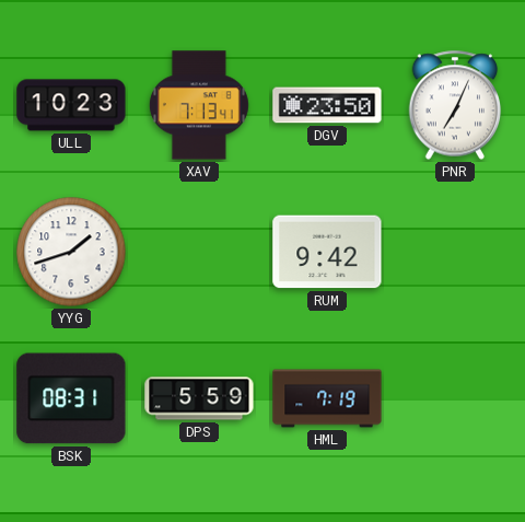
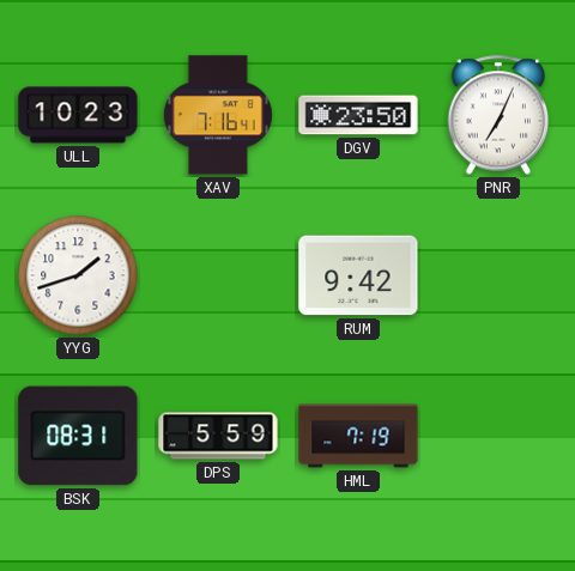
XAV: 7:13 -> 7:16 (218, 115)
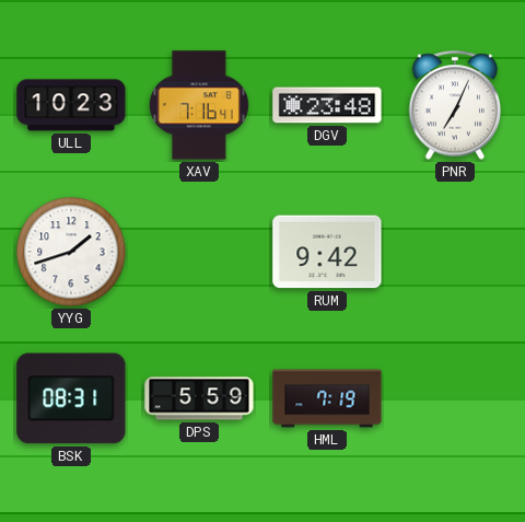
DGV: 23:50 -> 23:48 (327, 105)
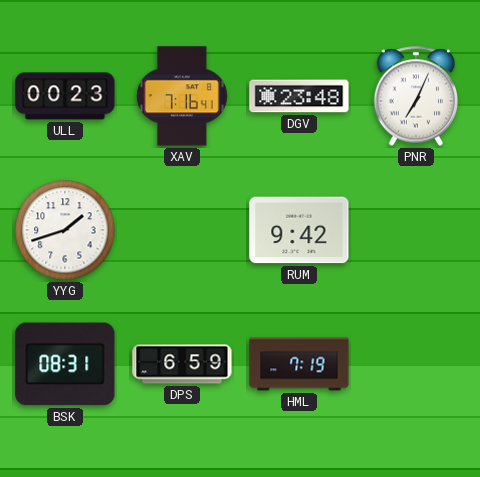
ULL: 10:23 -> 00:23 (65, 96)
DPS: 5:59 -> 6:59 (182, 364)
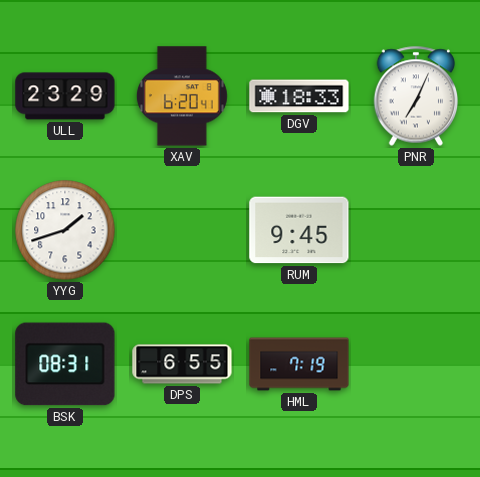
ULL: 00:23 -> 23:29 (65, 96)
XAV: 7:16 -> 6:20 (182, 96)
DGV: 23:48 -> 18:33 (299, 96)
RUM: 9:42 -> 9:45 (299, 230)
DPS: 6:59 -> 6:55 (182, 364)
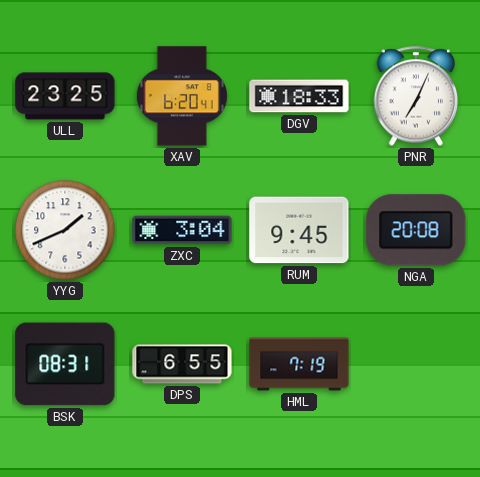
ULL: 23:29 -> 23:25 (65, 96)
YYG: 1:42 -> 1:41 (65, 230)
ZXC: none -> 3:04 (182, 230)
NGA: none -> 20:08 (416, 230)
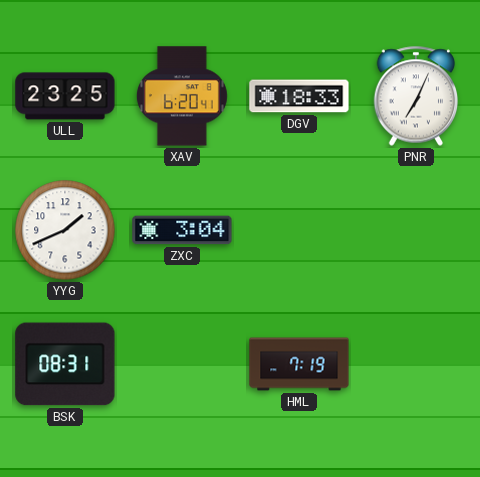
RUM: 9:45 -> none (299, 230)
NGA: 20:08 -> none (416, 230)
DPS: 6:55 -> none (182, 364)
